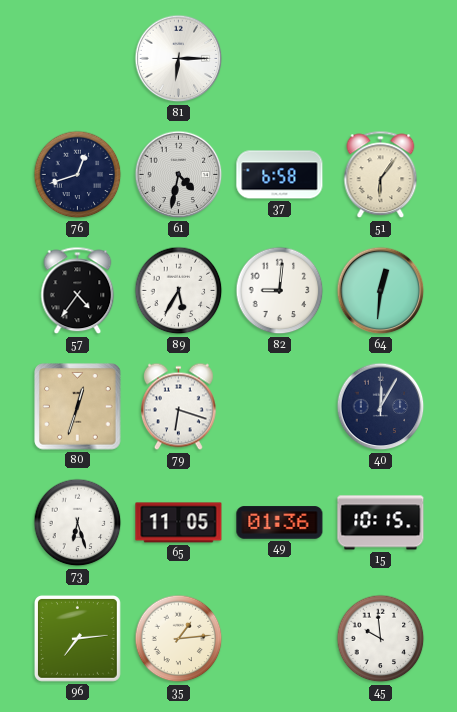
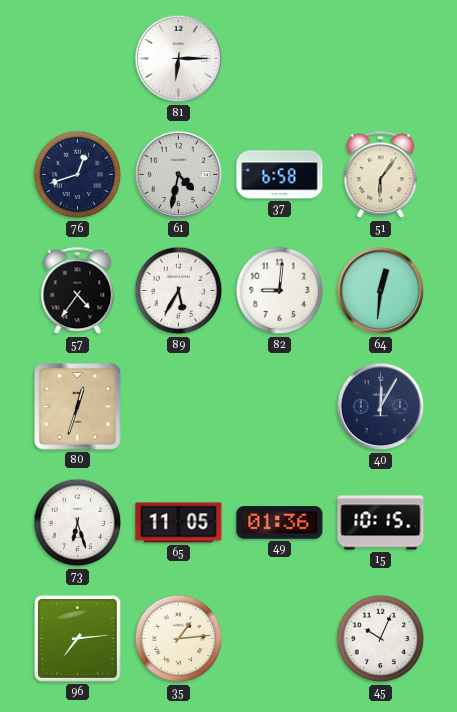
79: 6:18 -> none (178, 407)
45: 9:59 -> 10:04 (381, 639)
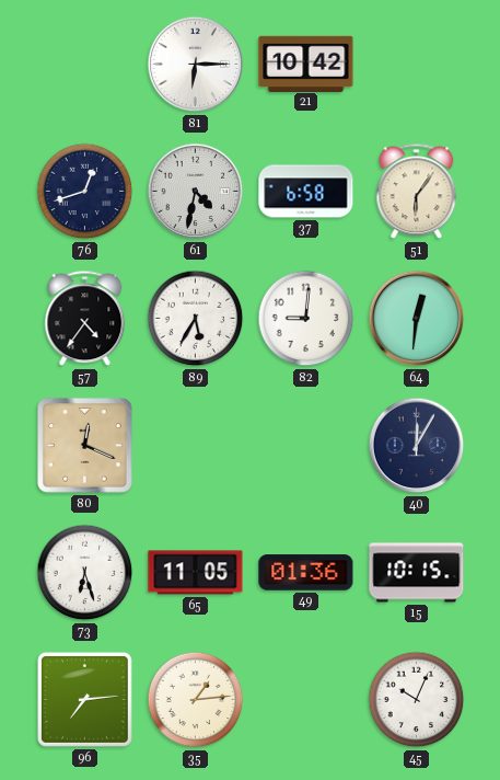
21: none -> 10:42 (306, 64)
80: 12:33 -> 12:19 (85, 446)
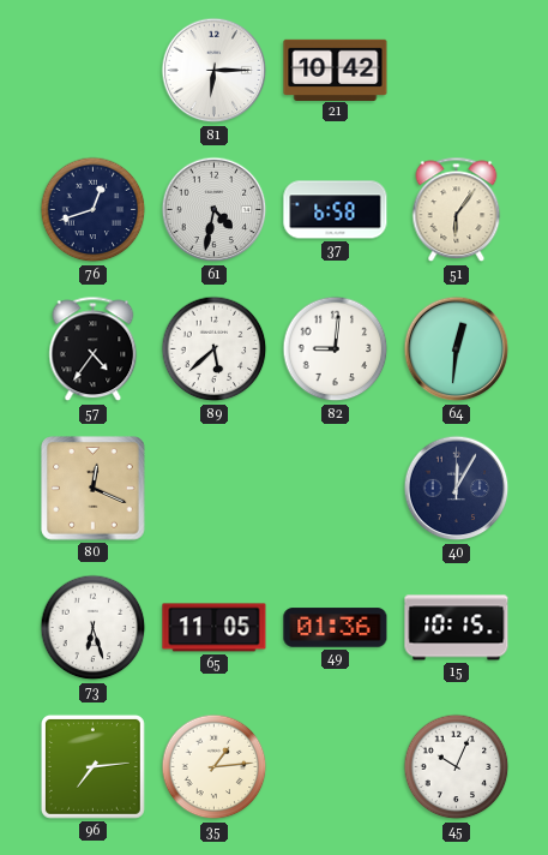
89: 5:35 -> 5:38 (215, 349)
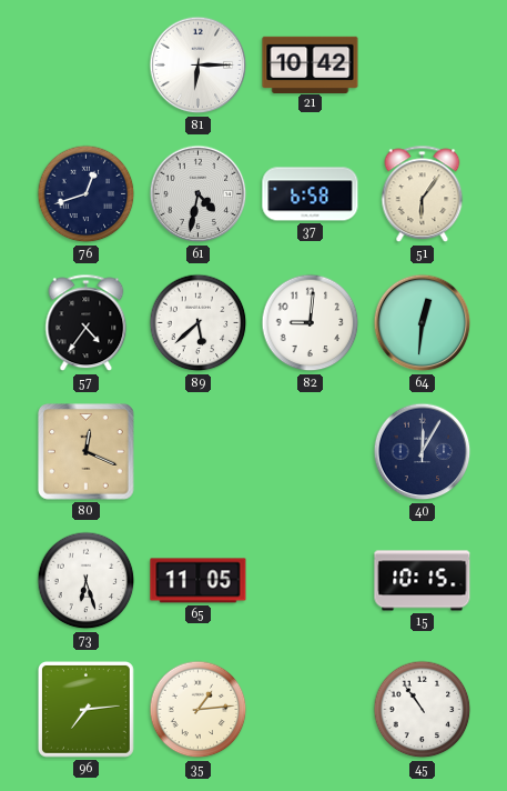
49: 01:36 -> none (336, 628)
45: 10:04 -> 10:54 (423, 710)
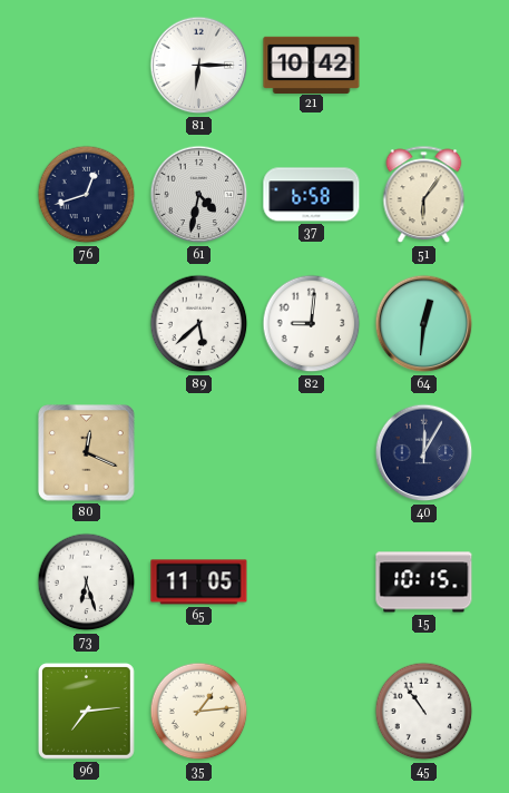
57: 4:36 -> none (87, 323)
